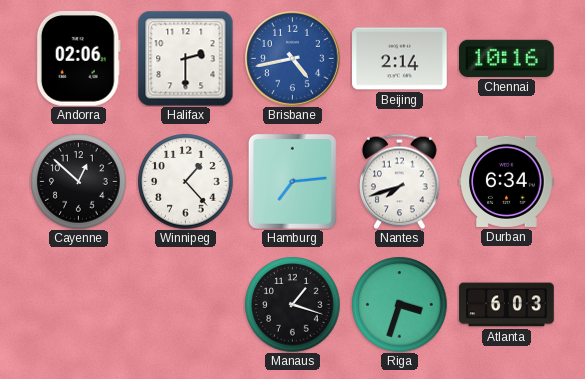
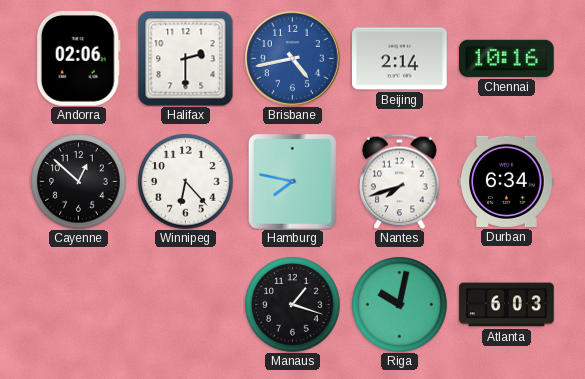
Winnipeg: 1:23 -> 6:23 (185, 181)
Hamburg: 7:14 -> 7:47 (292, 181)
Riga: 3:33 -> 10:02 (399, 304)
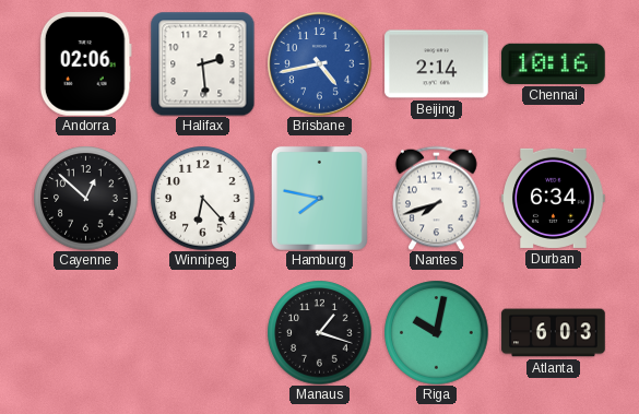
Halifax: 2:30 -> 2:29 (202, 63)
